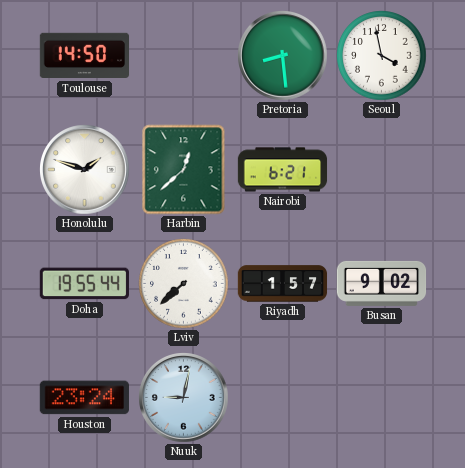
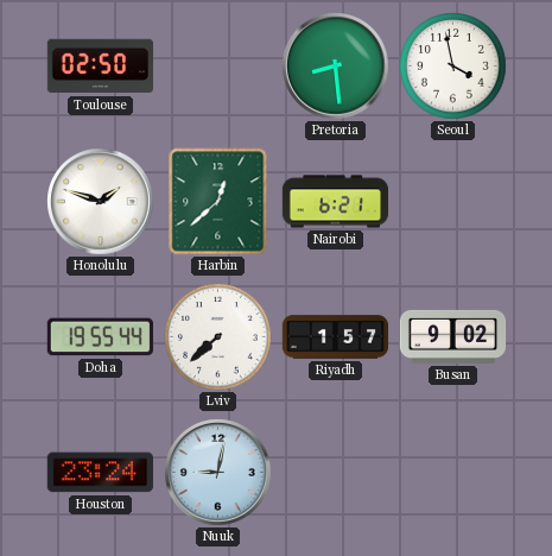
Toulouse: 14:50 -> 02:50 (101, 67)
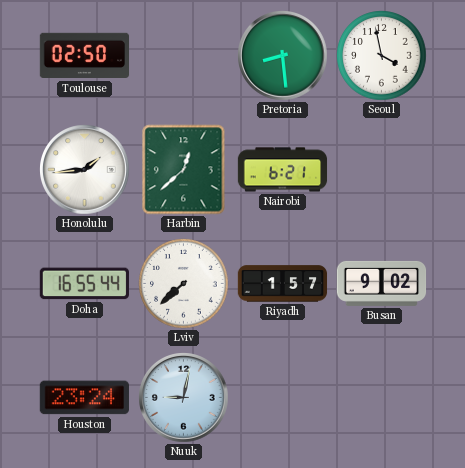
Honolulu: 1:48 -> 1:44 (85, 170)
Doha: 19:55 -> 16:55 (84, 284)
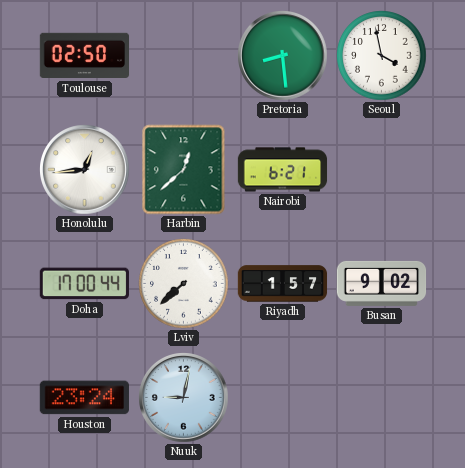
Honolulu: 1:44 -> 12:44 (85, 170)
Doha: 16:55 -> 17:00 (84, 284)
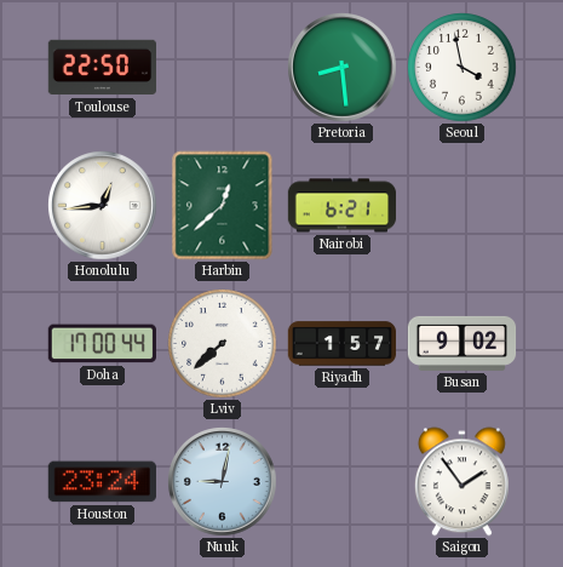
Toulouse: 02:50 -> 22:50 (103, 68)
Saigon: none -> 1:54 (461, 482)
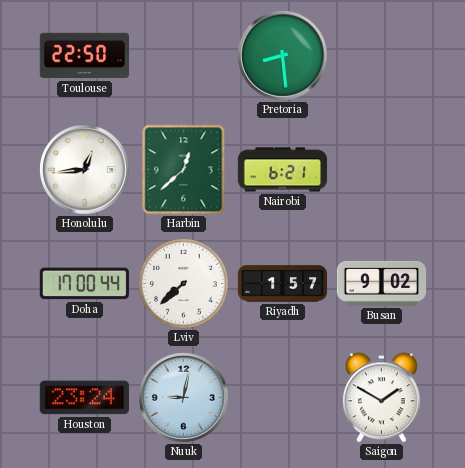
Seoul: 3:58 -> none (463, 68)
Saigon: 1:54 -> 1:50 (381, 398)
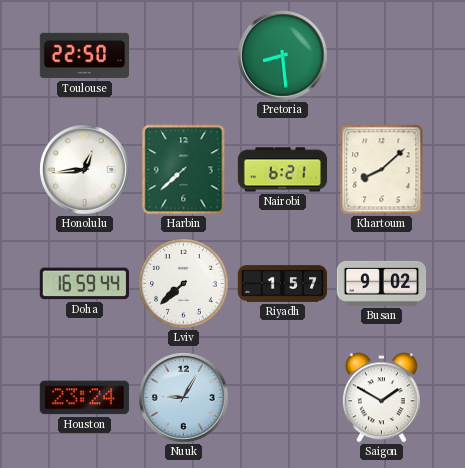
Harbin: 12:38 -> 7:38 (184, 170)
Khartoum: none -> 8:08 (382, 170)
Doha: 17:00 -> 16:59 (84, 284)
Nuuk: 9:02 -> 9:05 (184, 398)
